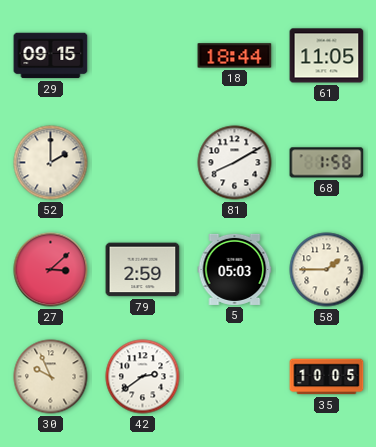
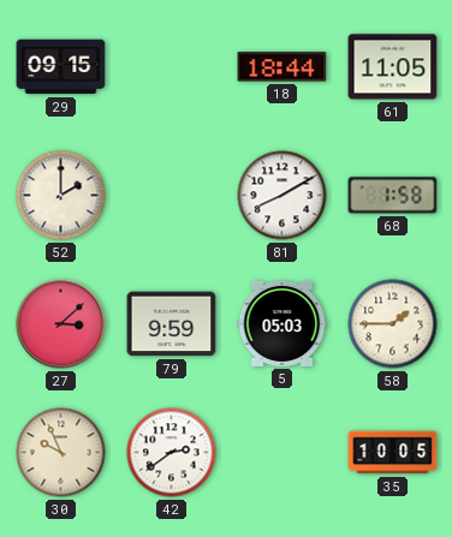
79: 2:59 -> 9:59 (172, 324)
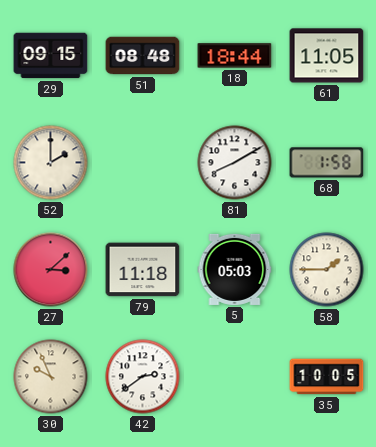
51: none -> 08:48 (143, 56)
79: 9:59 -> 11:18 (143, 270)
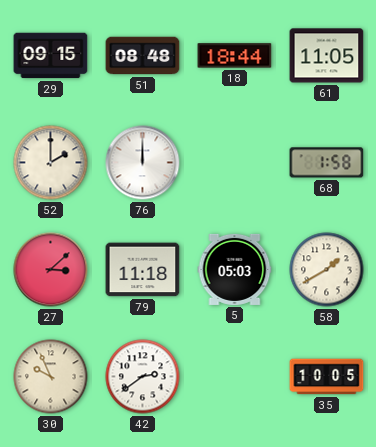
76: none -> 12:00 (143, 163)
81: 8:10 -> none (235, 163)
58: 1:45 -> 1:40 (327, 270)
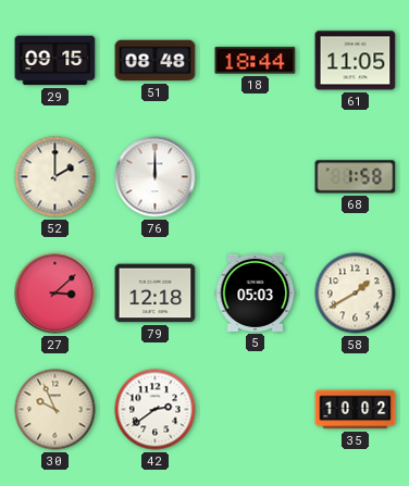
79: 11:18 -> 12:18 (156, 294)
35: 10:05 -> 10:02 (356, 410)
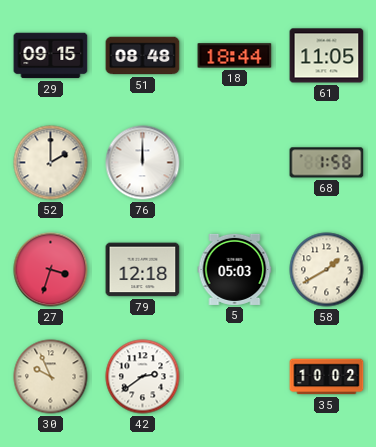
27: 3:08 -> 3:33 (51, 270)
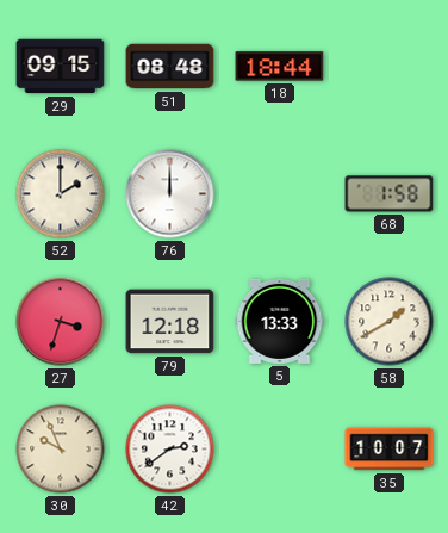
61: 11:05 -> none (327, 56)
5: 05:03 -> 13:33 (280, 321)
35: 10:02 -> 10:07 (390, 450)
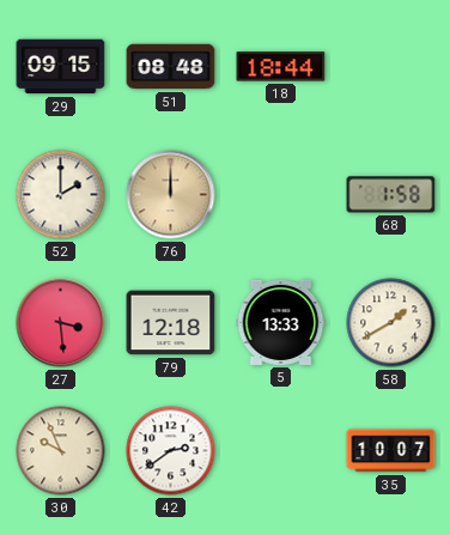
76 dial: white -> champagne (171, 195)
27: 3:33 -> 3:29 (61, 323)
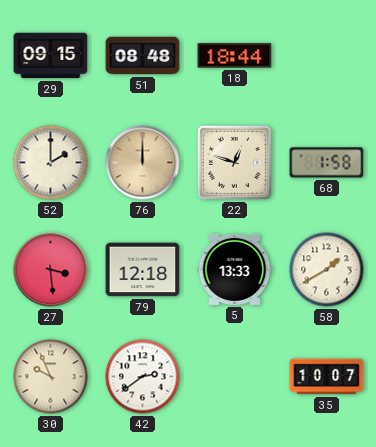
22: none -> 12:48 (234, 162)
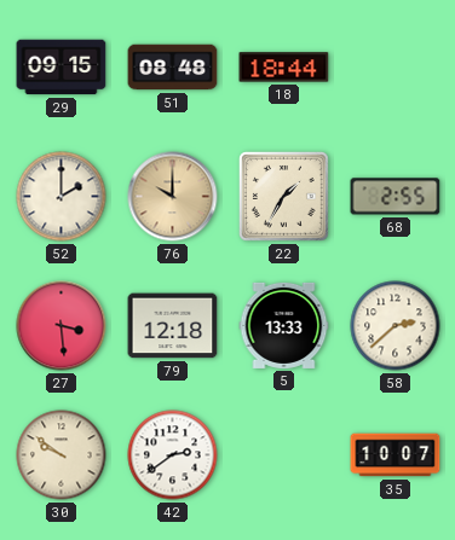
76: 12:00 -> 10:00 (173, 197)
22: 12:48 -> 1:35 (283, 196)
68: 1:58 -> 2:55 (396, 197)
58: 1:40 -> 2:38 (396, 326)
30: 9:56 -> 9:51 (62, 455)
